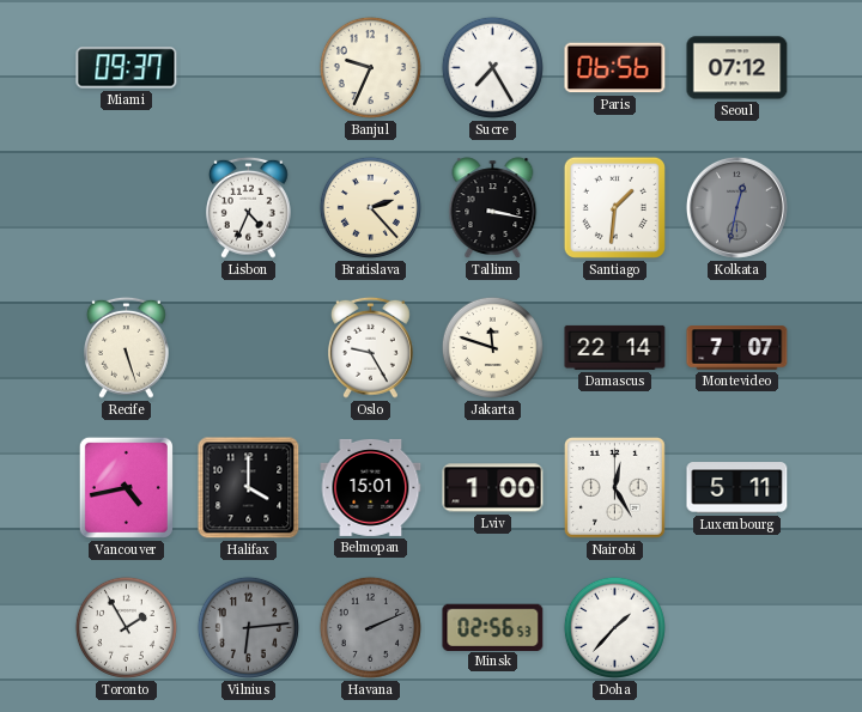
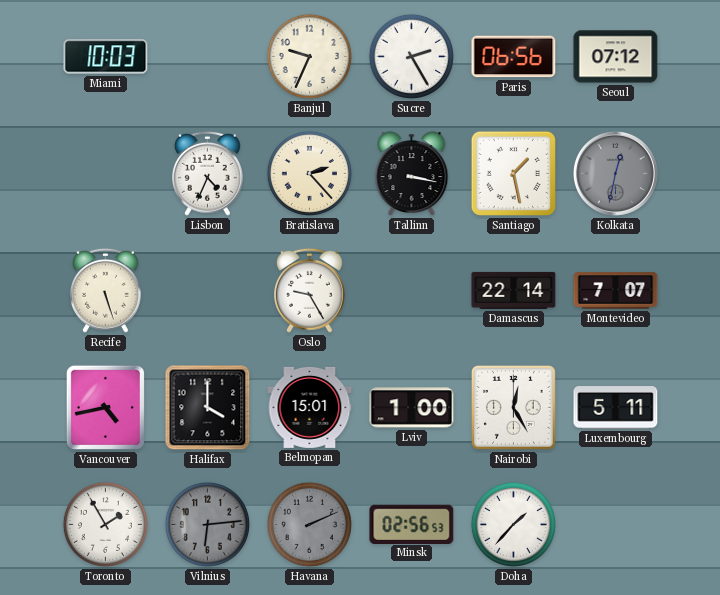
Miami: 09:37 -> 10:03 (106, 57)
Sucre: 7:25 -> 2:25 (411, 56)
Santiago: 1:31 -> 1:28 (513, 173)
Jakarta: 11:48 -> none (492, 347)
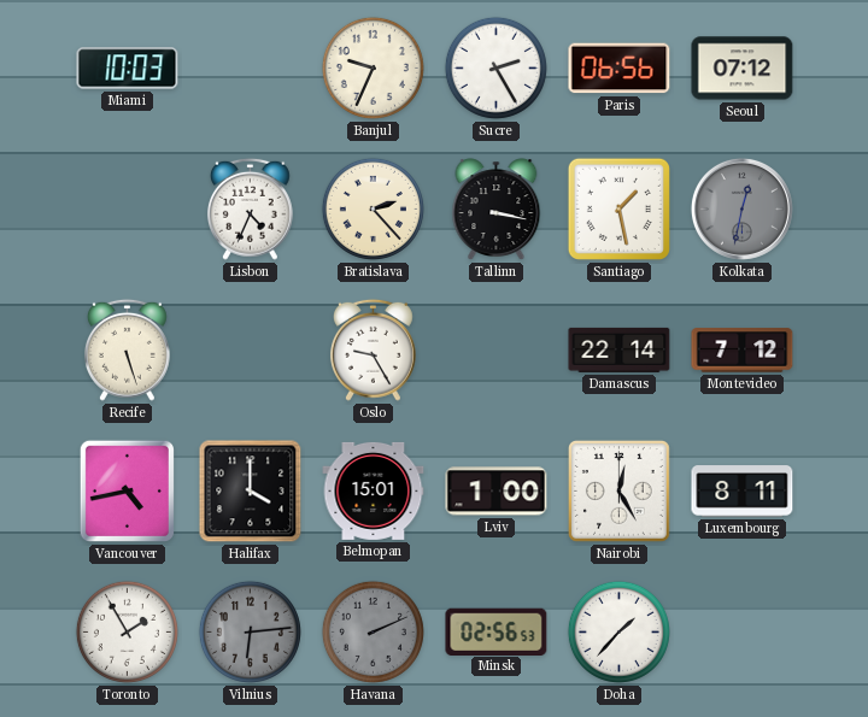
Montevideo: 7:07 -> 7:12 (743, 351)
Luxembourg: 5:11 -> 8:11 (743, 492)
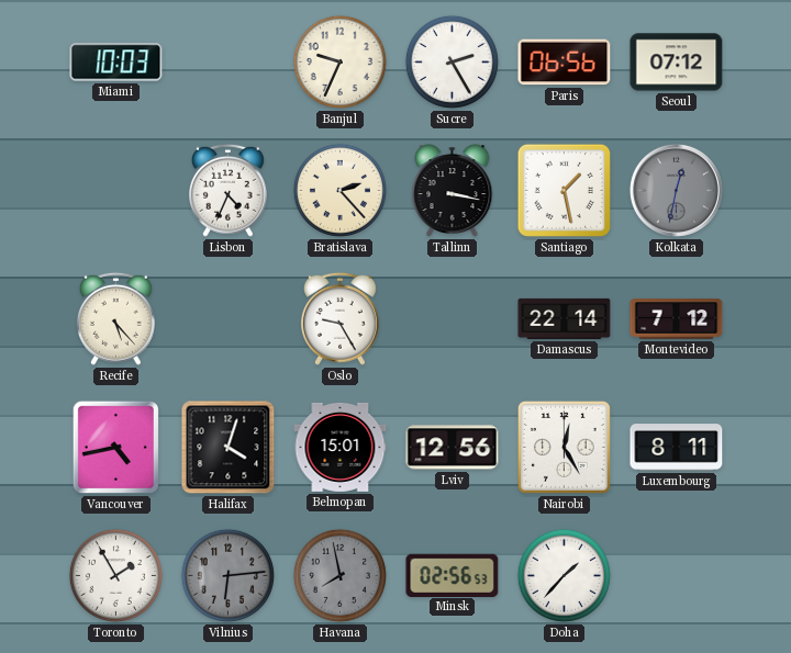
Recife: 5:27 -> 5:23 (115, 318)
Halifax: 4:00 -> 4:03 (229, 448)
Lviv: 1:00 -> 12:56 (453, 448)
Havana: 2:11 -> 7:58 (339, 575)
